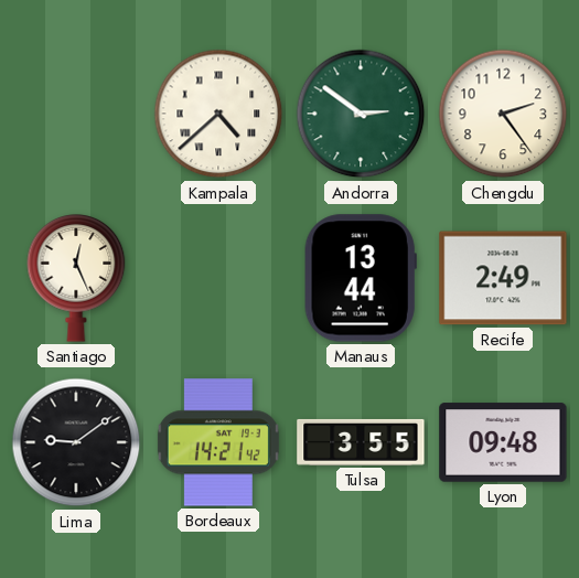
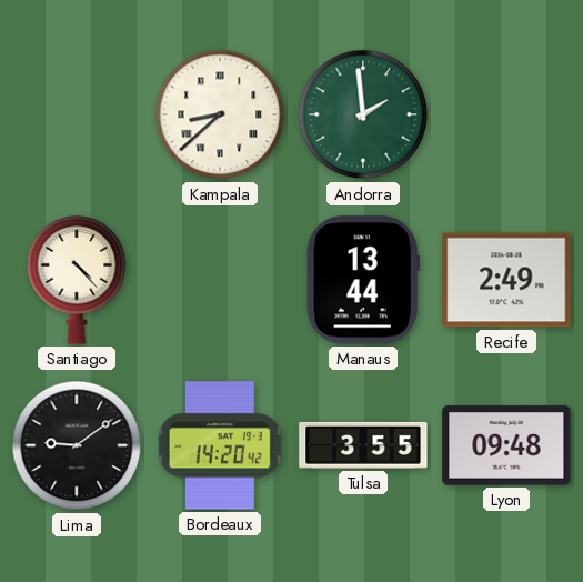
Kampala: 4:38 -> 8:38 (220, 114)
Andorra: 2:51 -> 1:59 (363, 114)
Chengdu: 2:24 -> none (503, 114)
Santiago: 12:26 -> 4:23 (77, 281)
Bordeaux: 14:21 -> 14:20 (220, 445)
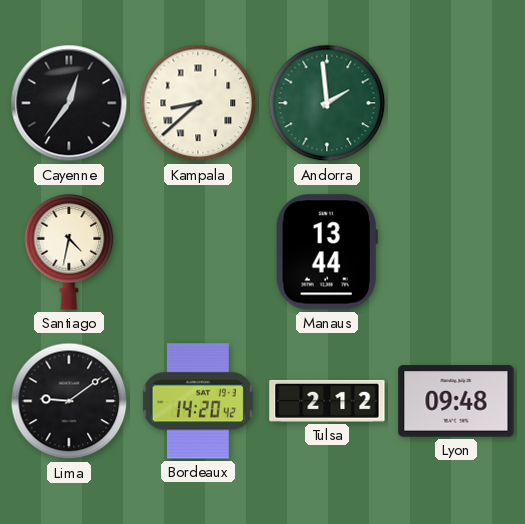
Cayenne: none -> 12:36 (69, 103)
Santiago: 4:23 -> 4:32 (69, 253)
Recife: 2:49 -> none (506, 280)
Tulsa: 3:55 -> 2:12 (327, 401)
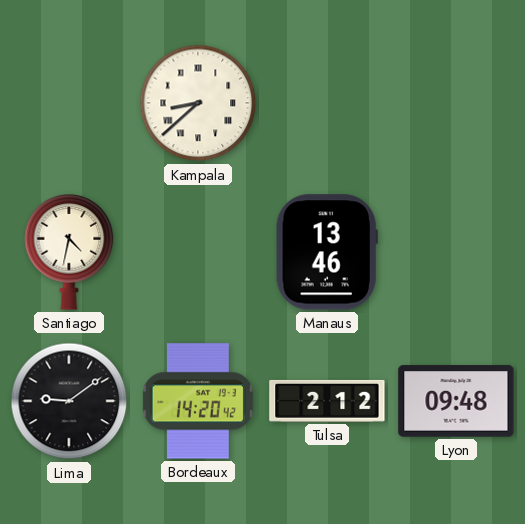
Cayenne: 12:36 -> none (69, 103)
Andorra: 1:59 -> none (327, 103)
Manaus: 13:44 -> 13:46 (327, 252)
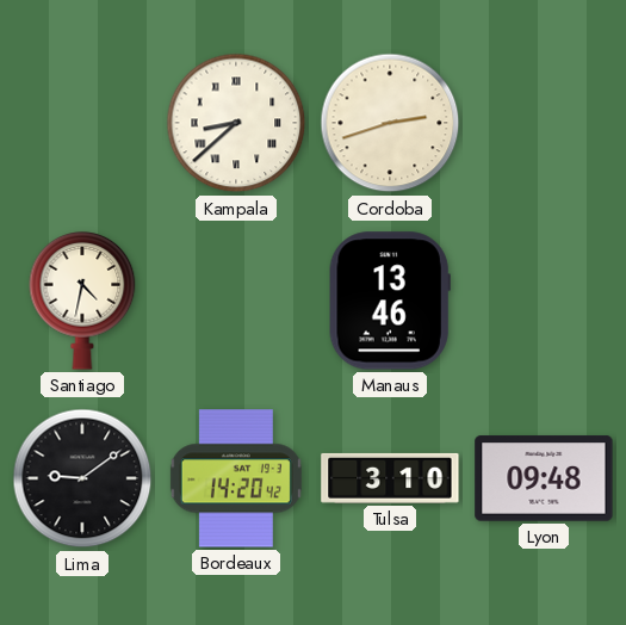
Cordoba: none -> 2:42 (390, 123)
Tulsa: 2:12 -> 3:10 (390, 478)
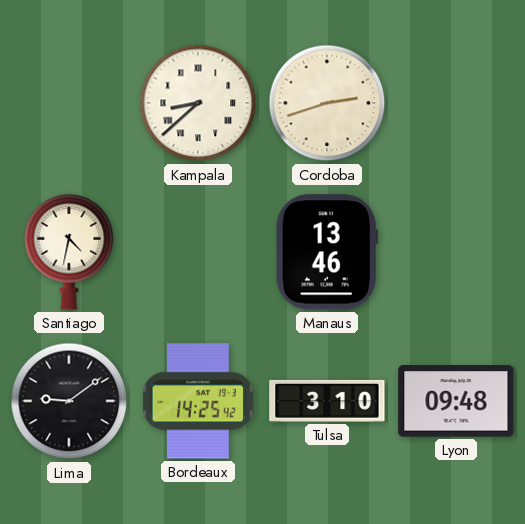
Bordeaux: 14:20 -> 14:25 (198, 401)
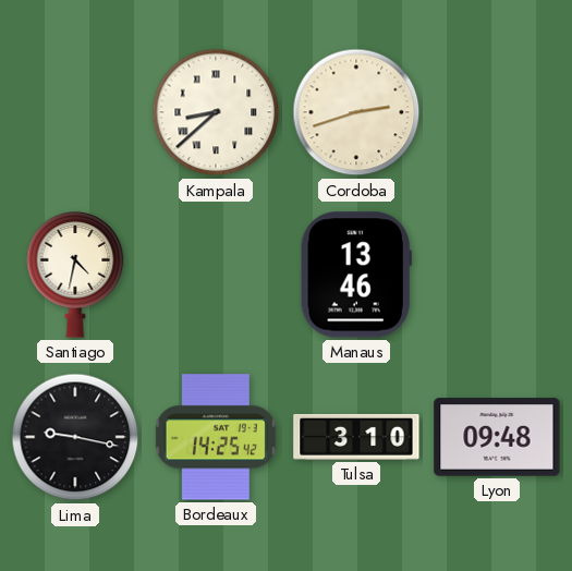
Lima: 9:09 -> 9:17 (75, 437)
